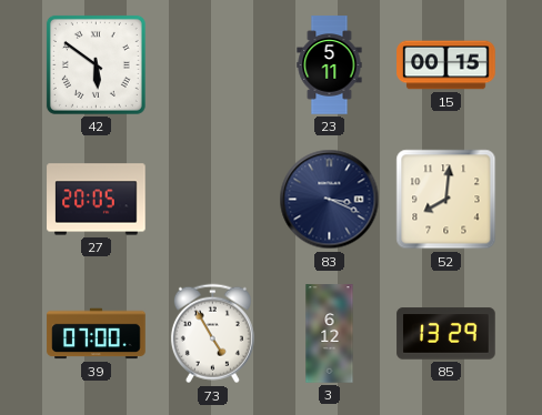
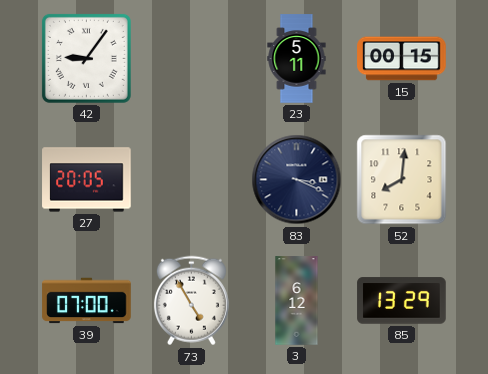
42: 5:51 -> 9:06 (86, 58)
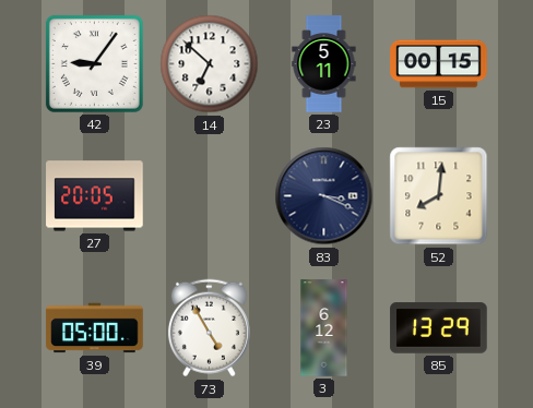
14: none -> 6:52 (210, 64)
39: 07:00 -> 05:00 (95, 328)
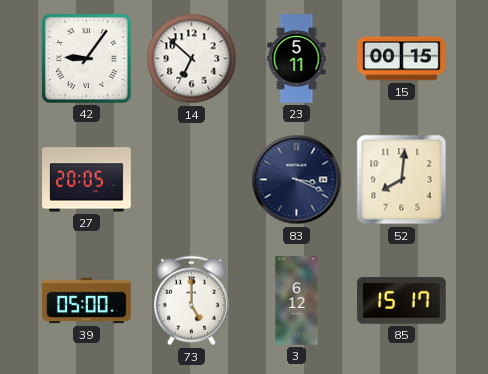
73: 4:55 -> 5:00 (191, 301)
85: 13:29 -> 15:17 (402, 301)
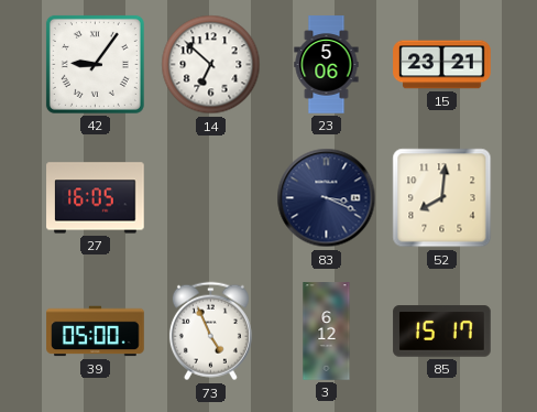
23: 5:11 -> 5:06 (327, 65)
15: 00:15 -> 23:21 (442, 65)
27: 20:05 -> 16:05 (96, 198)
73: 5:00 -> 4:56 (210, 332)
